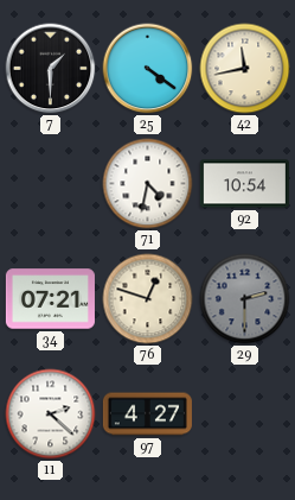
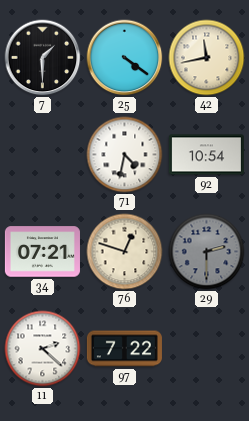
97: 4:27 -> 7:22 (124, 349)
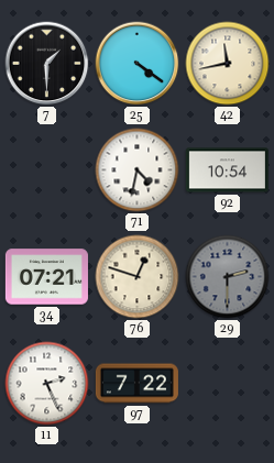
11: 2:22 -> 2:26 (47, 384)
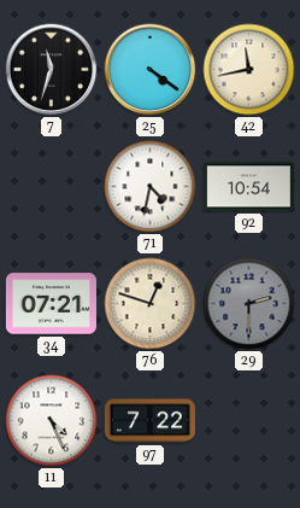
7: 1:30 -> 11:33 (52, 70)
11: 2:26 -> 4:26 (52, 421)
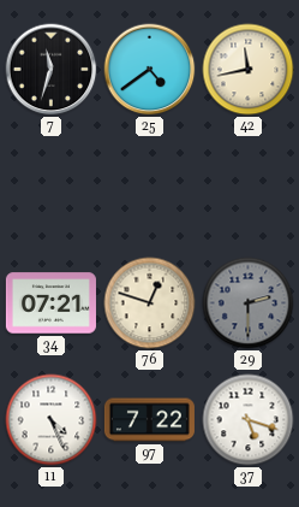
25: 4:21 -> 4:39 (150, 70)
71: 4:32 -> none (151, 187)
92: 10:54 -> none (248, 187)
37: none -> 5:18 (249, 420)
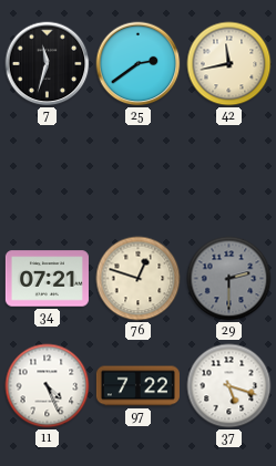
25: 4:39 -> 2:39 (139, 64)
